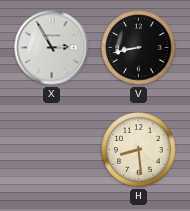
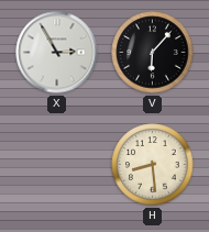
V: 8:43 -> 6:07 (153, 53)
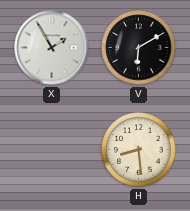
X: 2:55 -> 1:55 (52, 48)
V: 6:07 -> 6:10 (139, 48)
